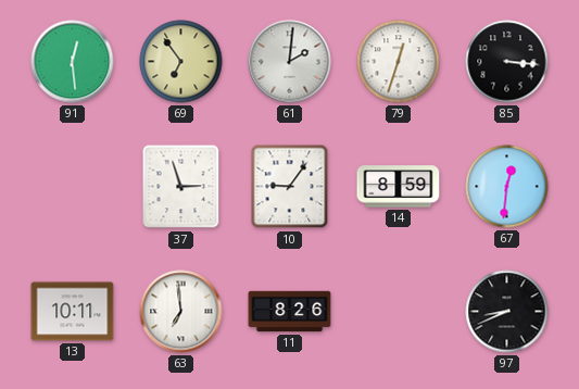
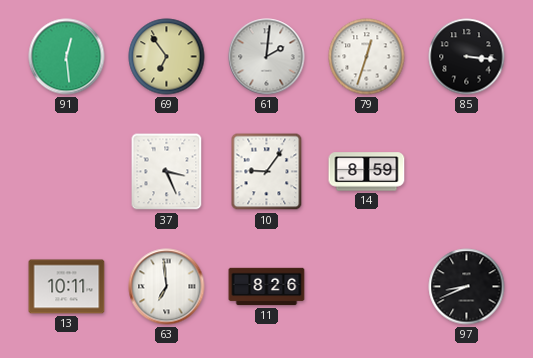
37: 2:57 -> 3:26 (167, 172)
67: 12:31 -> none (507, 187)
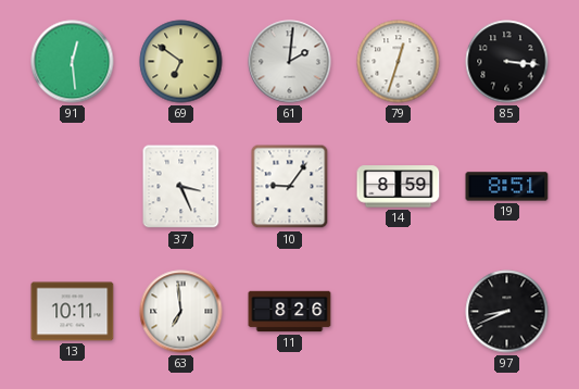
69: 6:54 -> 6:51 (181, 62)
19: none -> 8:51 (507, 187)
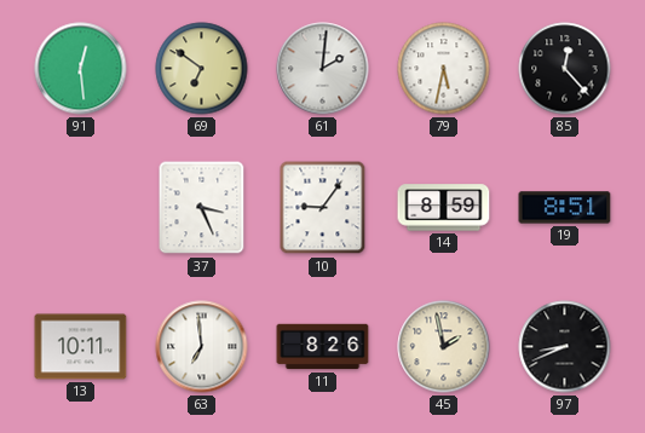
79: 12:33 -> 5:32 (444, 69)
85: 3:16 -> 12:23 (565, 69)
45: none -> 1:58 (444, 347)
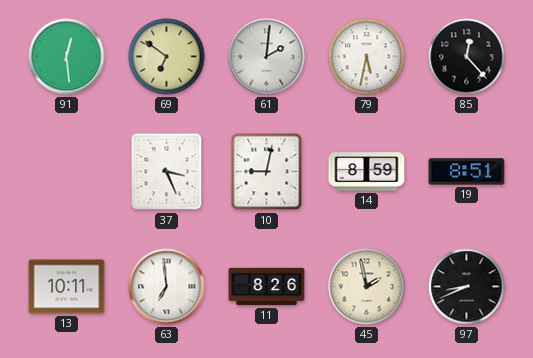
10: 9:06 -> 9:02 (267, 172)
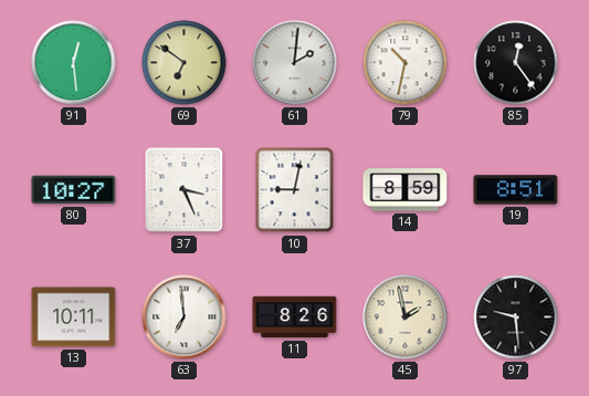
79: 5:32 -> 10:32 (406, 63)
85: 12:23 -> 12:24 (516, 63)
80: none -> 10:27 (74, 190)
97: 8:41 -> 9:29 (516, 317)
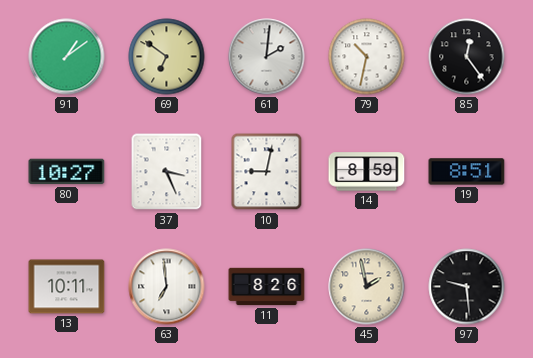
91: 12:29 -> 1:09 (67, 57)
